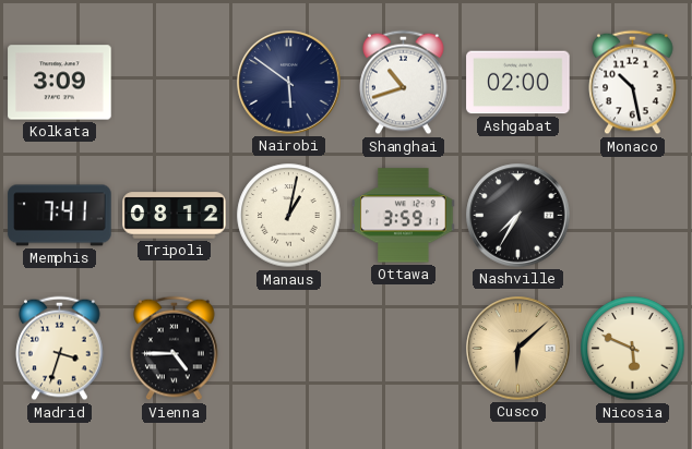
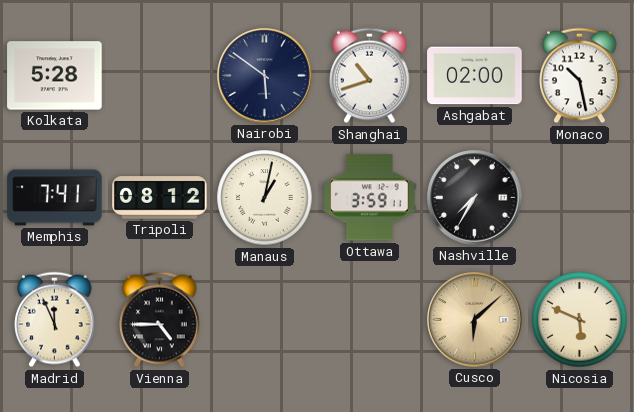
Kolkata: 3:09 -> 5:28 (55, 76)
Madrid: 3:33 -> 11:56 (55, 320)
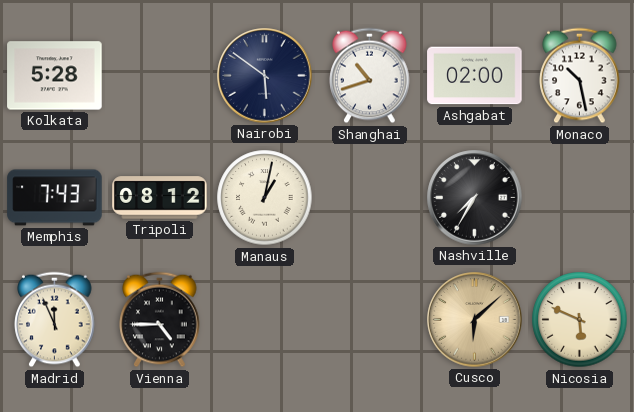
Memphis: 7:41 -> 7:43 (55, 198)
Ottawa: 3:59 -> none (370, 198)
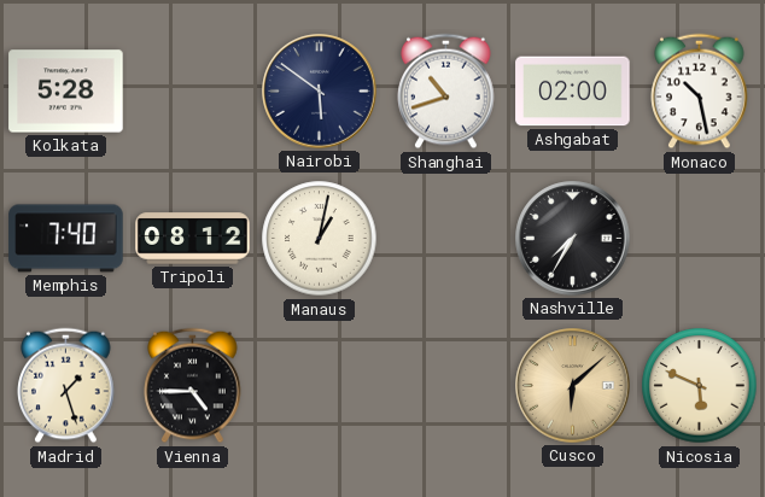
Memphis: 7:43 -> 7:40 (66, 239)
Madrid: 11:56 -> 1:27 (66, 386)
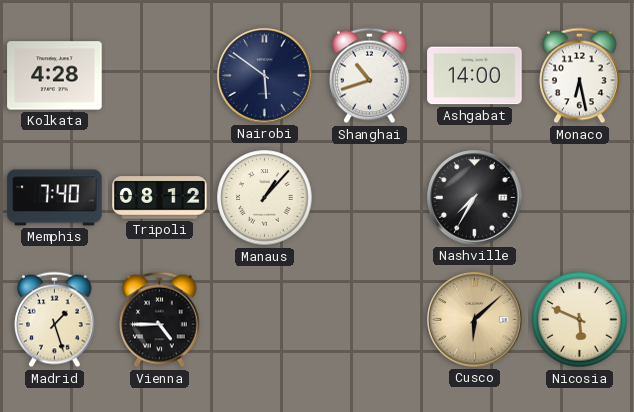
Kolkata: 5:28 -> 4:28 (55, 76)
Ashgabat: 02:00 -> 14:00 (475, 76)
Monaco: 10:28 -> 6:28 (580, 76)
Manaus: 1:02 -> 1:07 (265, 198)
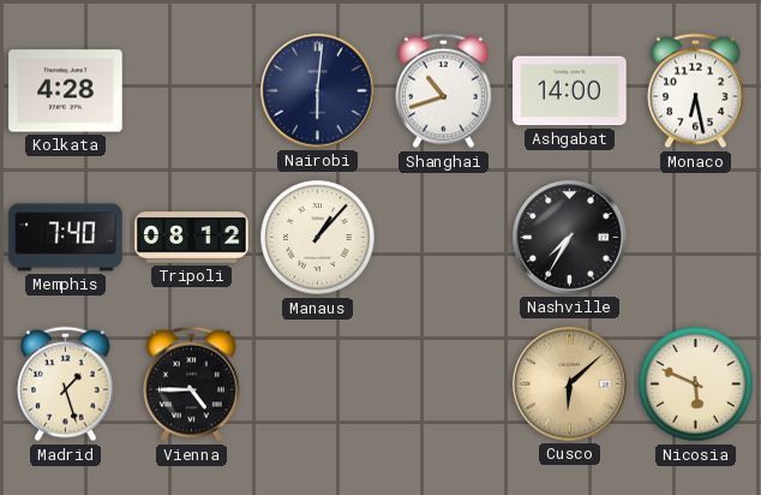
Nairobi: 5:51 -> 6:01 (318, 91)
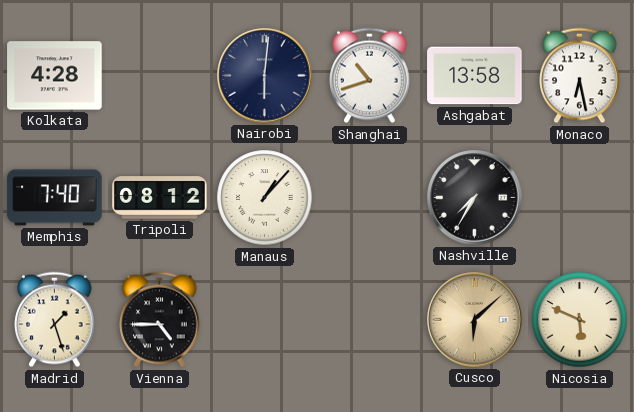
Ashgabat: 14:00 -> 13:58 (475, 76)
